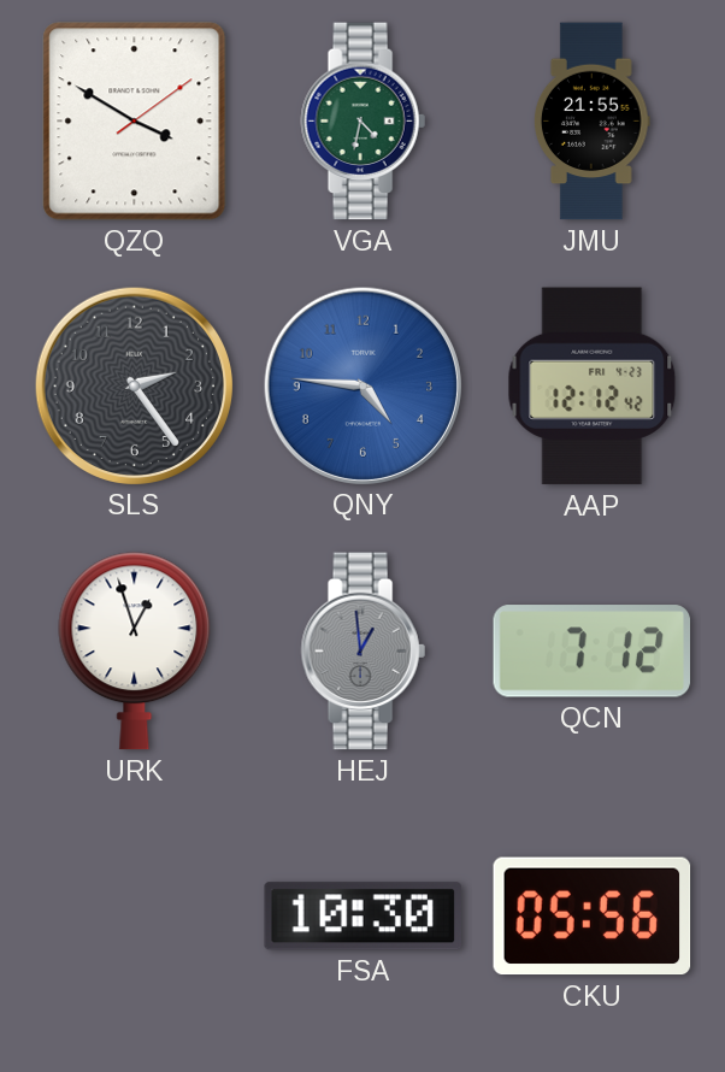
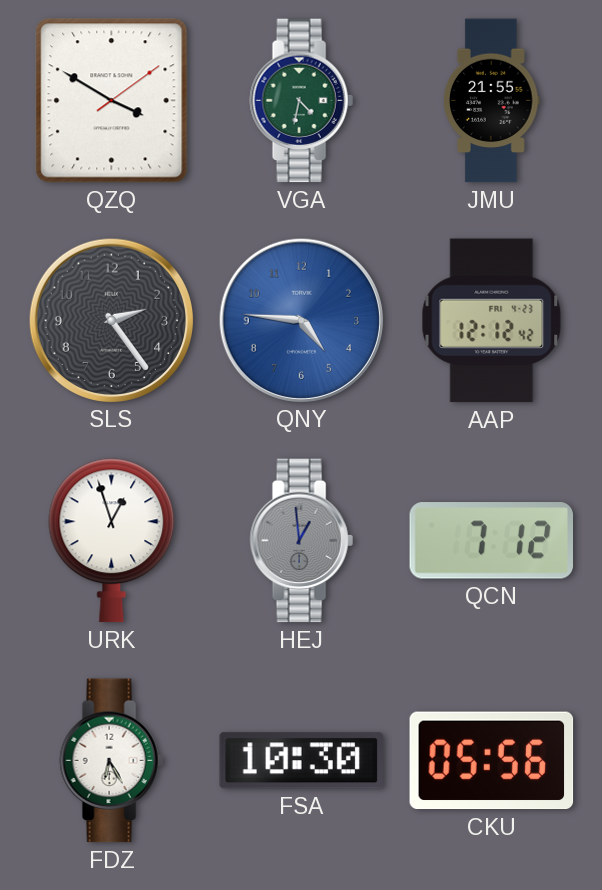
FDZ: none -> 6:25 (111, 761)
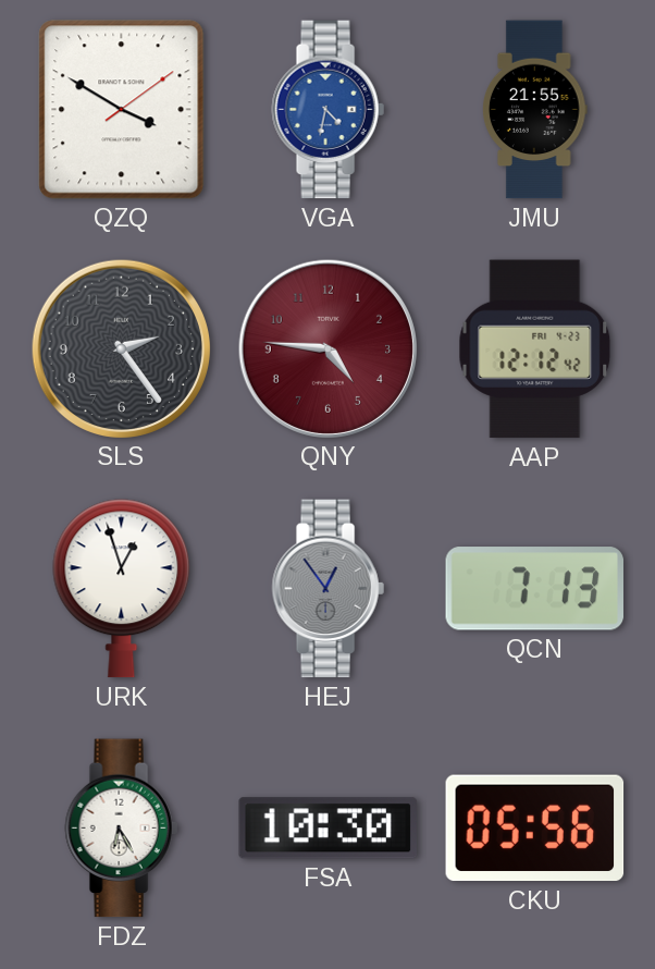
VGA dial: green -> blue (327, 110)
QNY dial: blue -> burgundy (327, 348)
HEJ: 12:59 -> 12:54 (327, 589)
QCN: 7:12 -> 7:13 (535, 589)
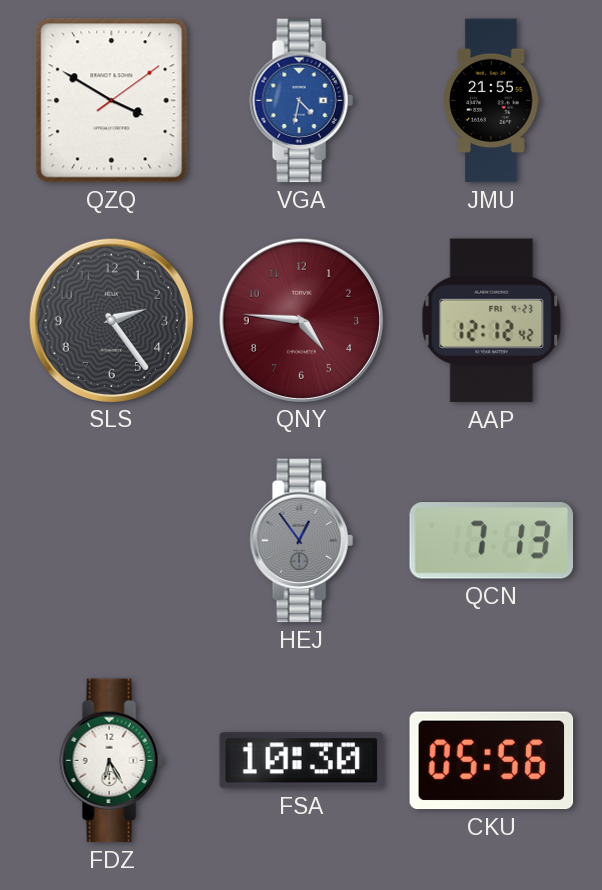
URK: 12:57 -> none (122, 589)
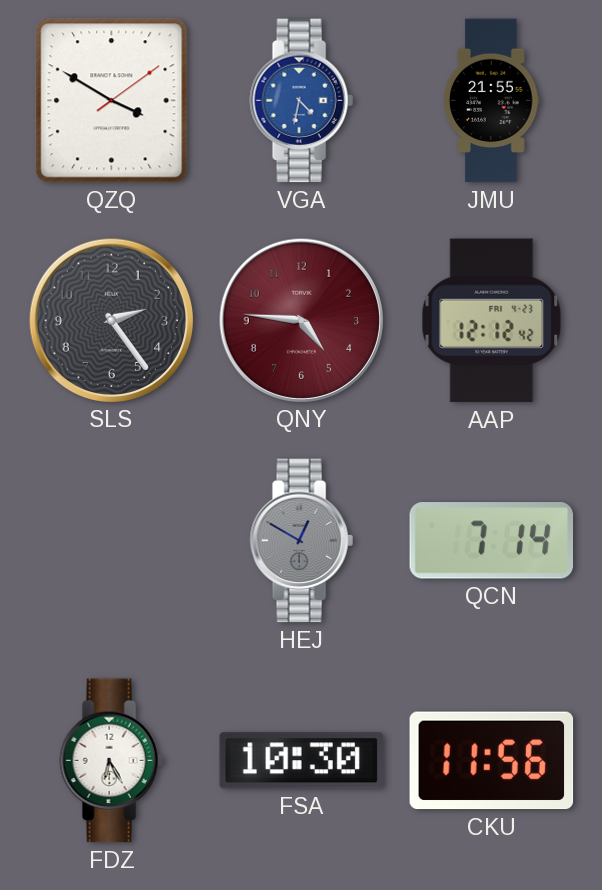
HEJ: 12:54 -> 12:50 (301, 541)
QCN: 7:13 -> 7:14 (492, 541)
CKU: 05:56 -> 11:56 (492, 761)
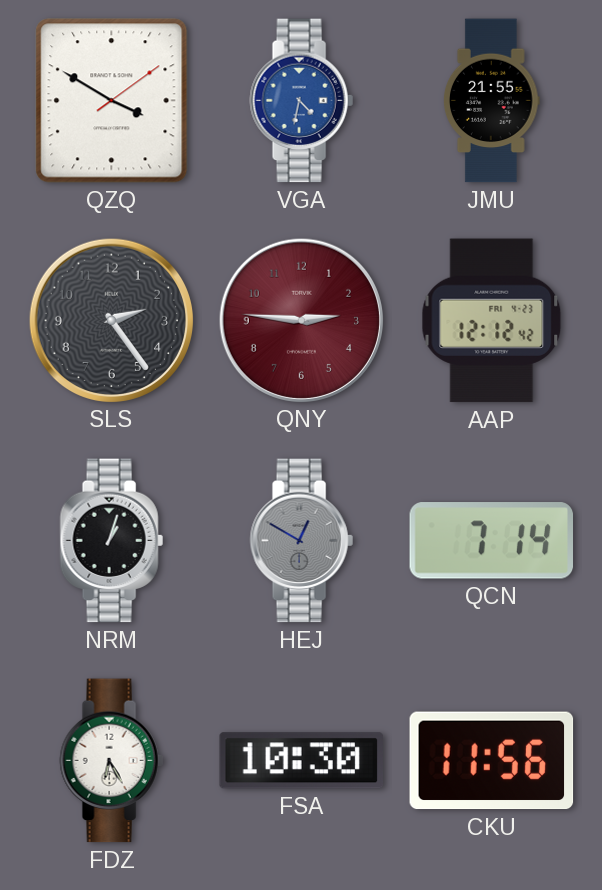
QNY: 4:46 -> 2:46 (301, 320)
NRM: none -> 1:03 (111, 541)
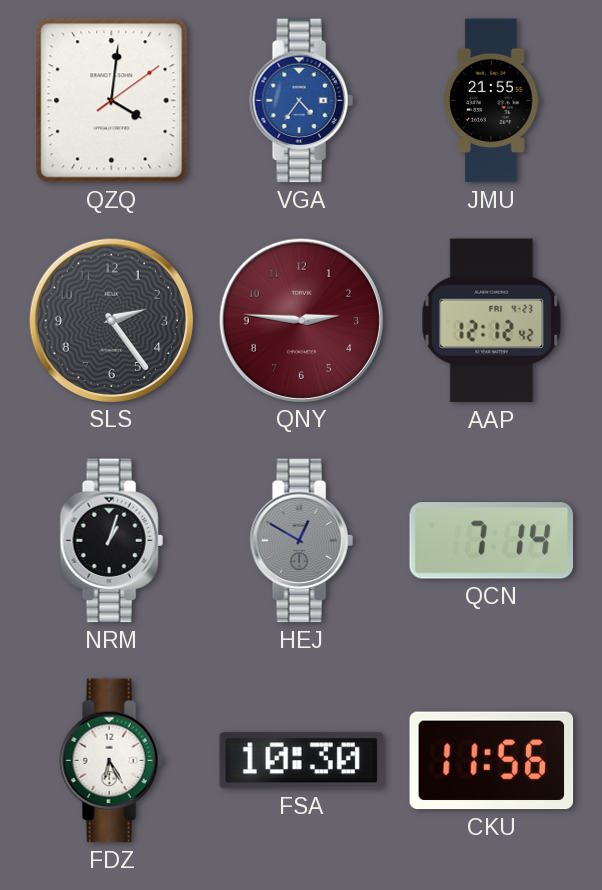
QZQ: 3:50 -> 4:01 (112, 101)
VGA: 4:32 -> 4:36 (301, 101)
